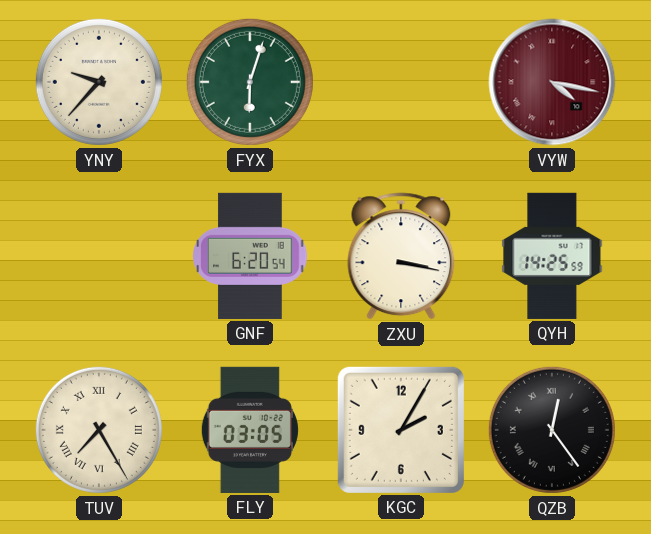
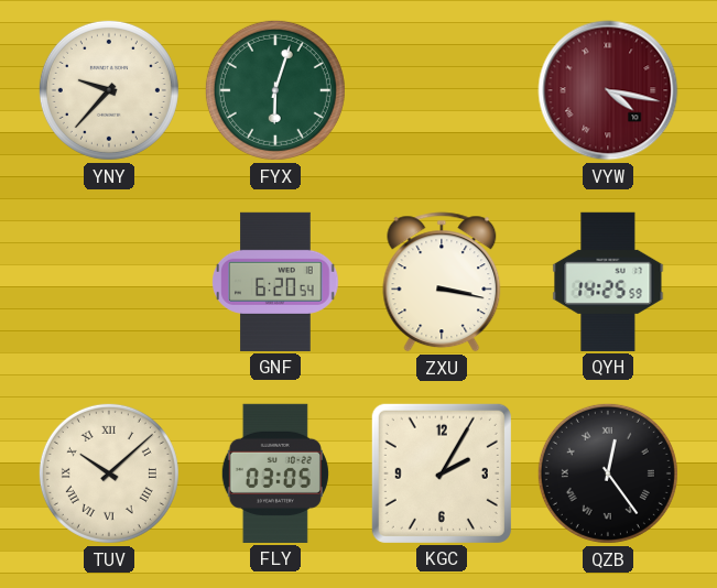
TUV: 7:25 -> 10:08 (109, 473)
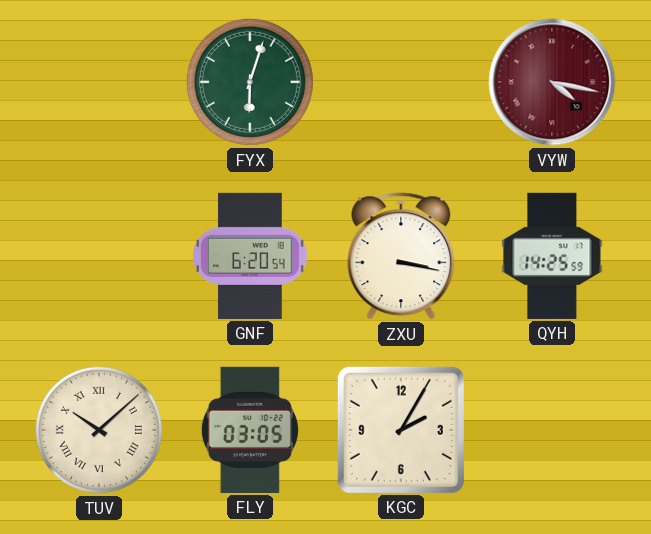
YNY: 9:37 -> none (109, 90)
QZB: 12:24 -> none (608, 473)
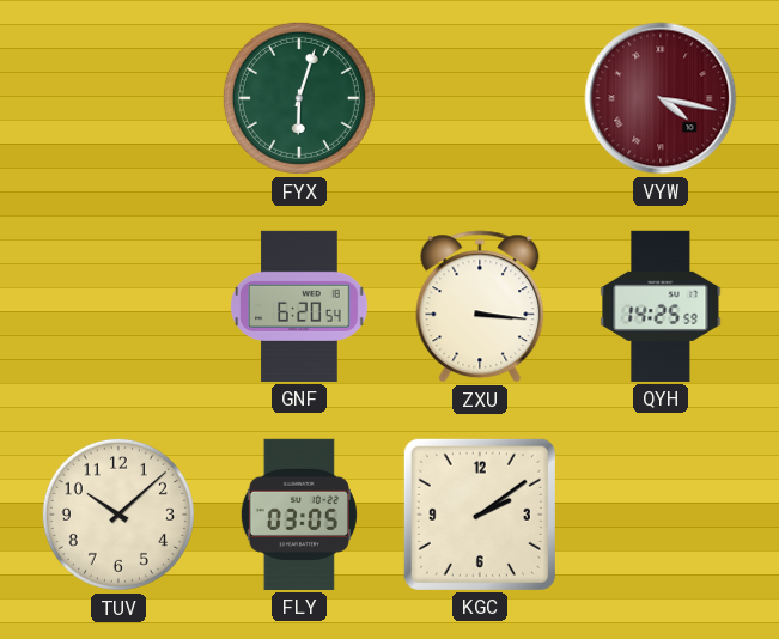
ZXU: 3:17 -> 3:16 (480, 306)
TUV numerals: Roman -> Arabic (118, 515)
KGC: 2:05 -> 2:09 (480, 515)
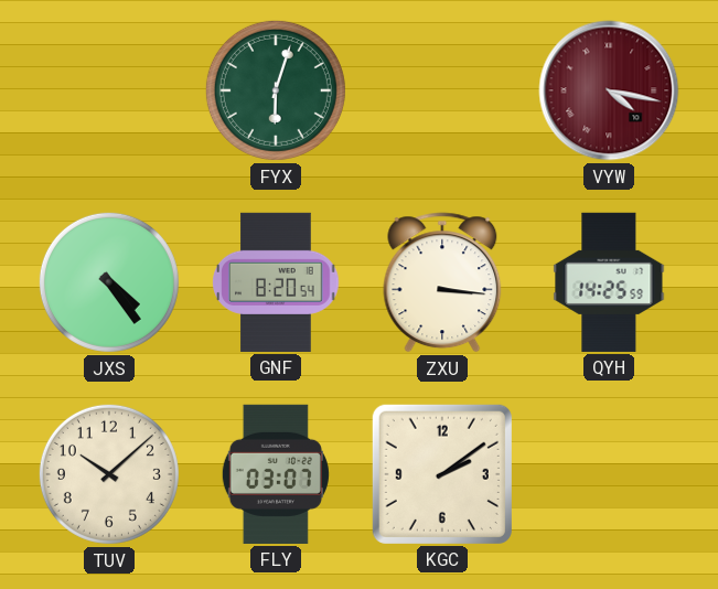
JXS: none -> 4:24 (109, 282)
GNF: 6:20 -> 8:20 (276, 282)
FLY: 03:05 -> 03:07 (276, 474)
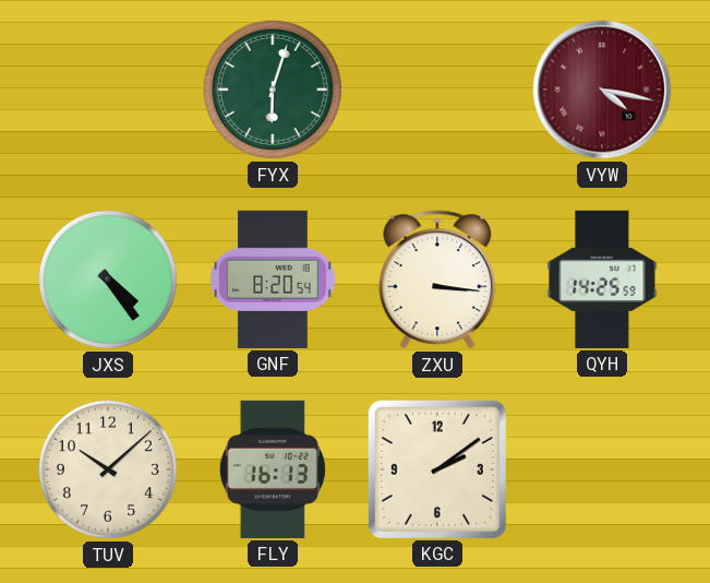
FLY: 03:07 -> 16:13 (273, 469)
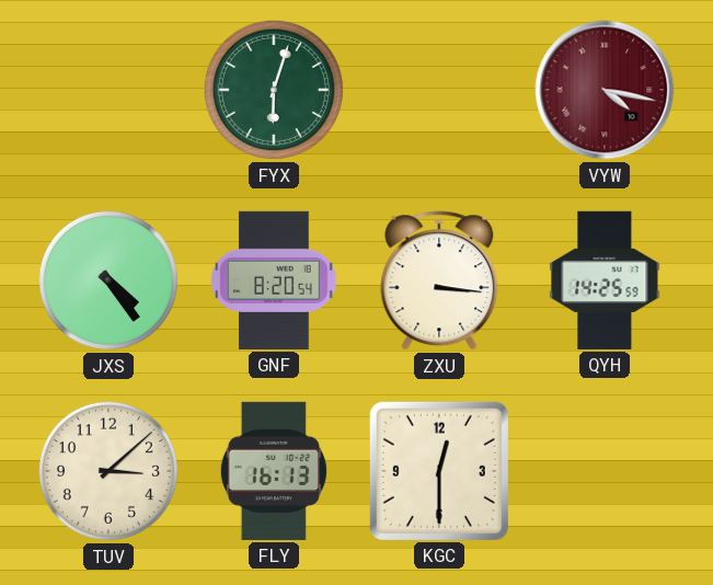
TUV: 10:08 -> 3:08 (108, 471)
KGC: 2:09 -> 12:30 (439, 471)
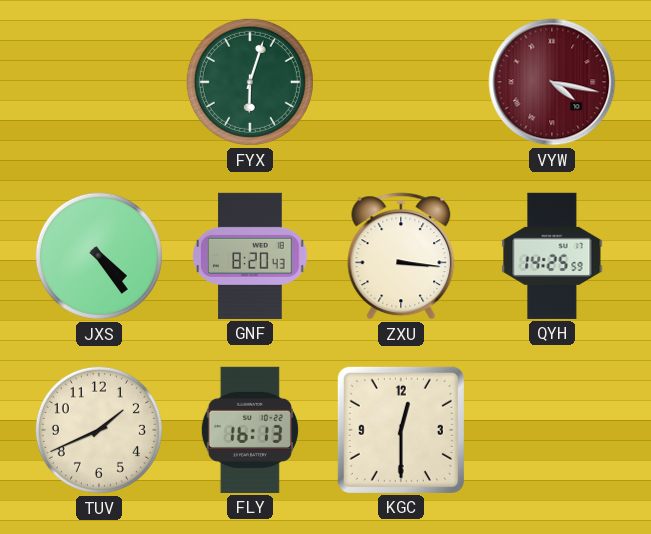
GNF: 8:20:54 -> 8:20:43 (250, 256)
TUV: 3:08 -> 1:41 (99, 430)
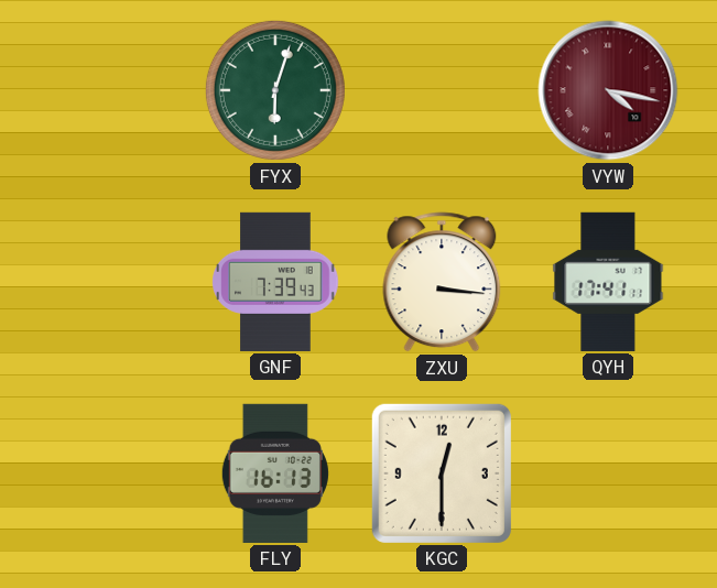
JXS: 4:24 -> none (99, 256)
GNF: 8:20 -> 7:39 (275, 282)
QYH: 14:25 -> 17:41 (608, 282)
TUV: 1:41 -> none (99, 430)
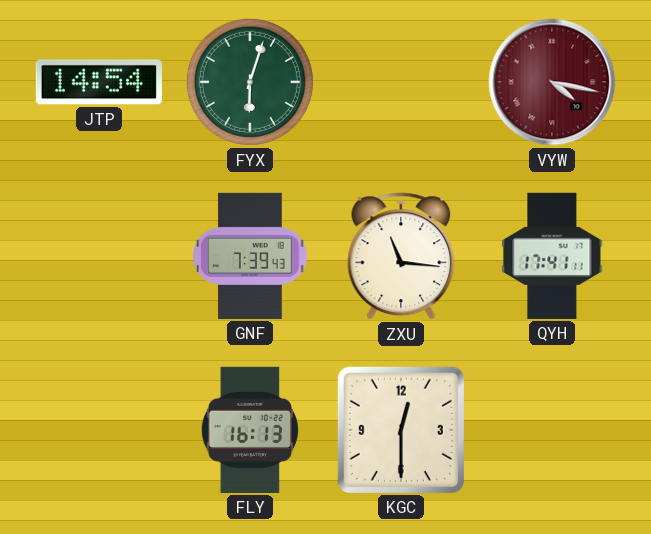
JTP: none -> 14:54 (99, 82)
ZXU: 3:16 -> 11:16 (401, 256)
